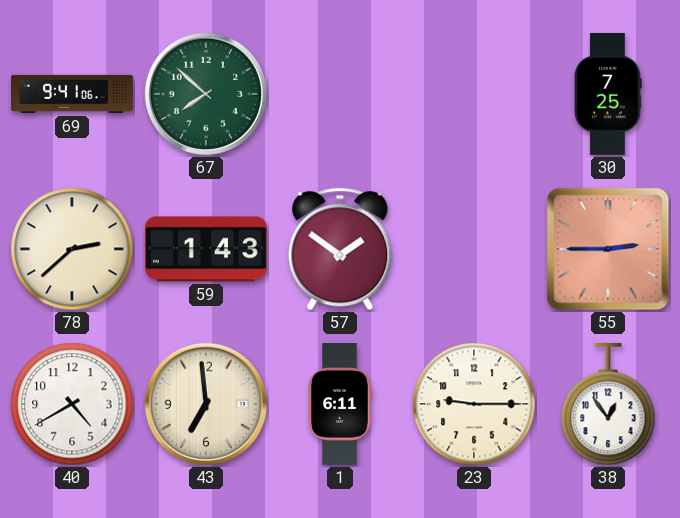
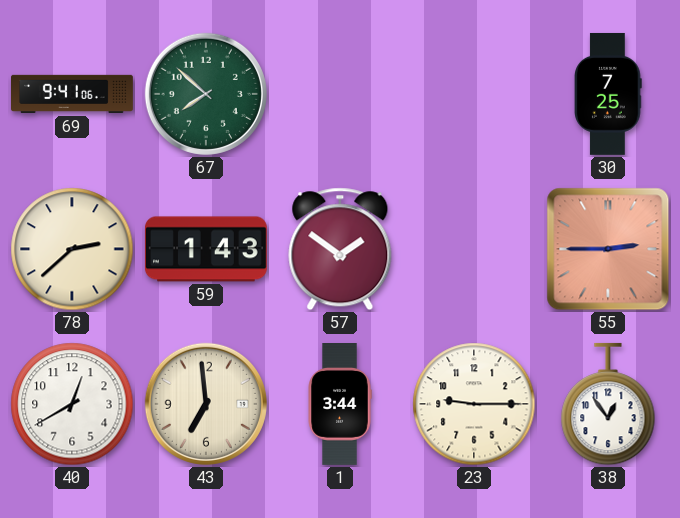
40: 4:40 -> 12:40 (72, 404)
1: 6:11 -> 3:44 (340, 405)
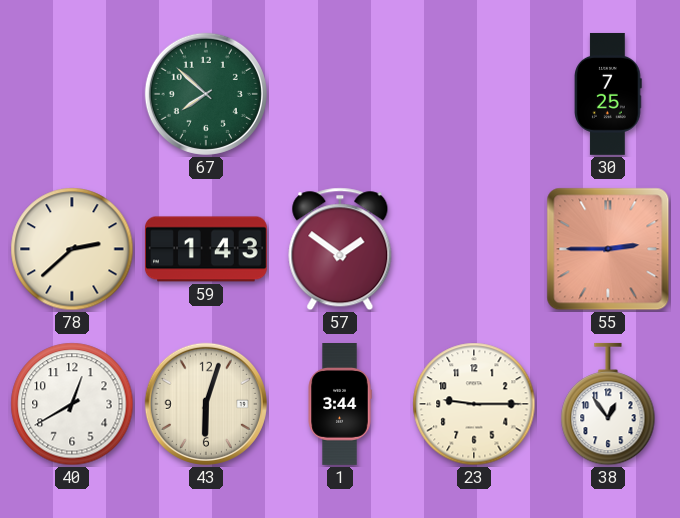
69: 9:41 -> none (73, 94)
43: 6:59 -> 6:03 (206, 404)
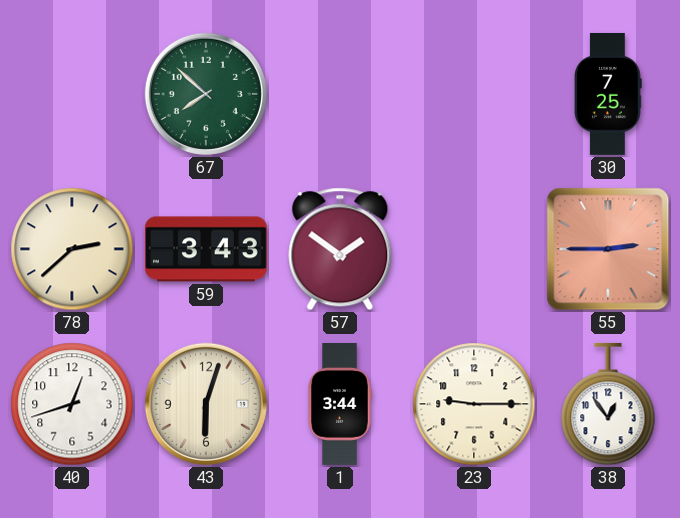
59: 1:43 -> 3:43 (206, 249)
40: 12:40 -> 12:42 (72, 404)
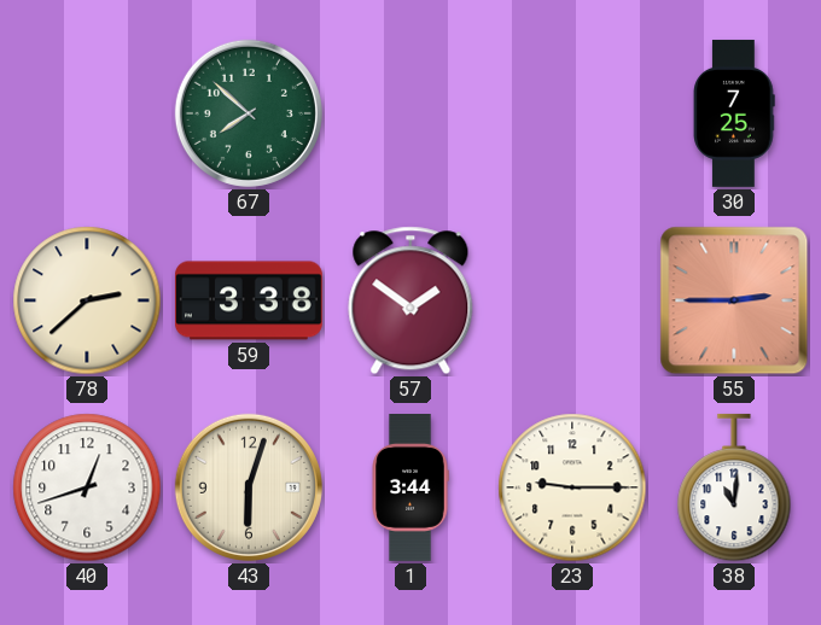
59: 3:43 -> 3:38 (249, 300)
38: 12:54 -> 11:01 (734, 487)
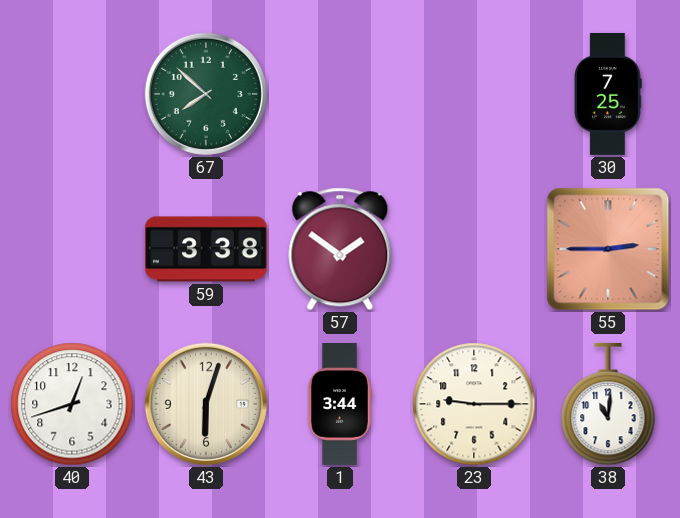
78: 2:38 -> none (87, 300)
